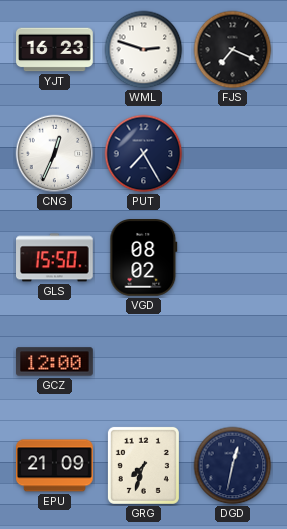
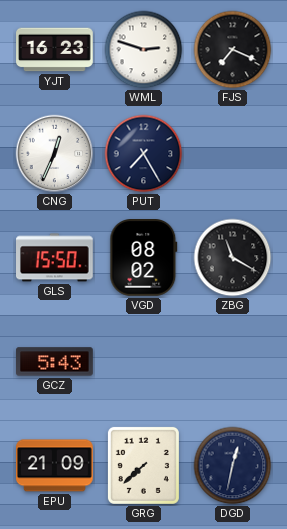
ZBG: none -> 11:20 (233, 258)
GCZ: 12:00 -> 5:43 (55, 362)
GRG: 7:33 -> 7:38 (143, 465)
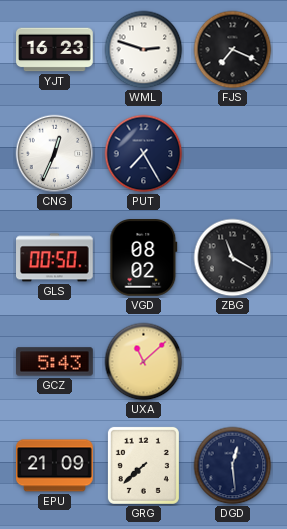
GLS: 15:50 -> 00:50 (55, 258)
UXA: none -> 11:08 (144, 362)
DGD: 12:32 -> 12:29 (233, 466)
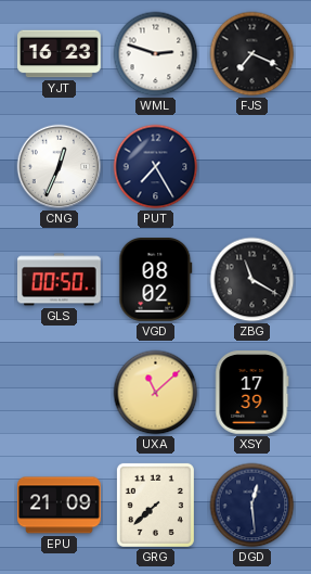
GCZ: 5:43 -> none (55, 362)
XSY: none -> 17:39 (252, 393)
